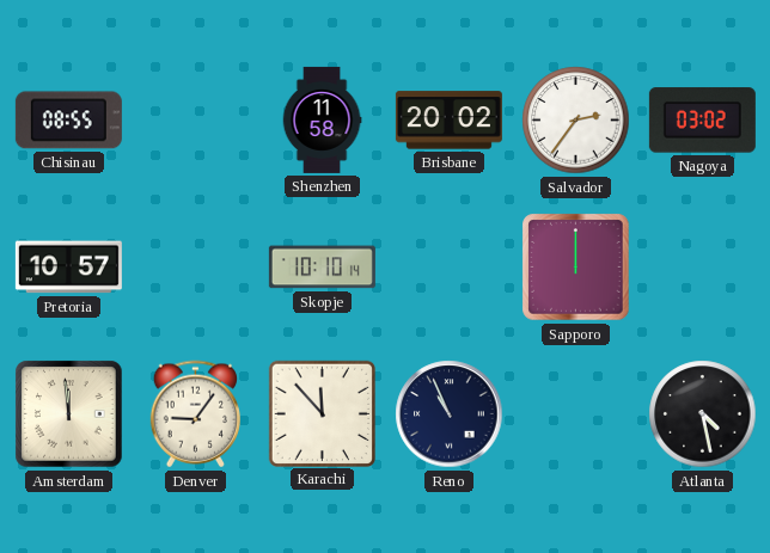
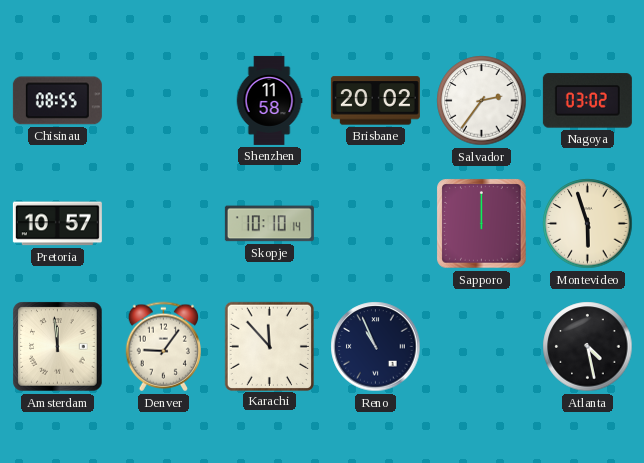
Montevideo: none -> 5:57 (588, 224)
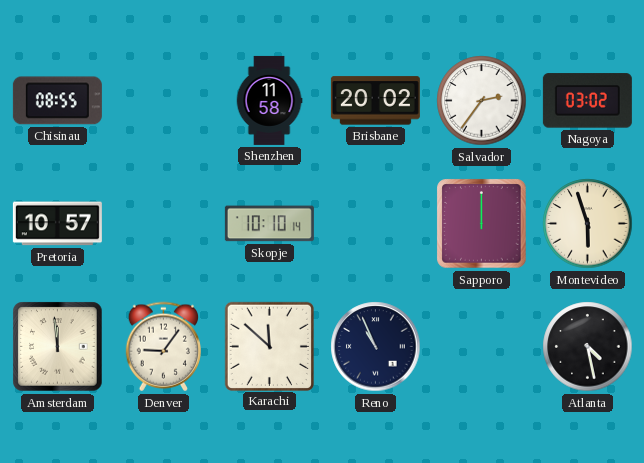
Karachi: 11:53 -> 11:52 (269, 346)
